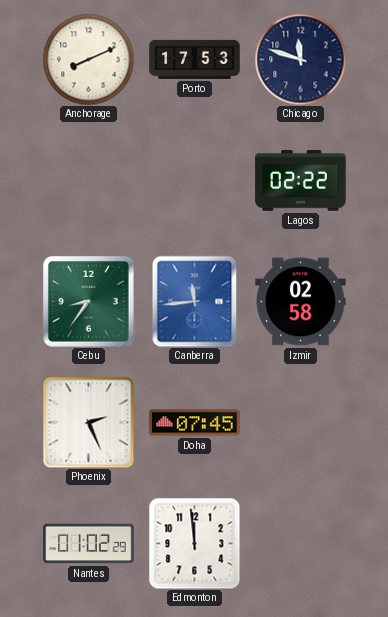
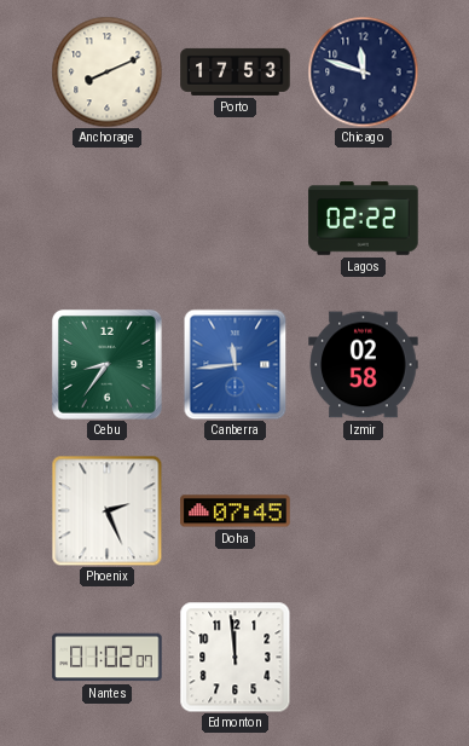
Nantes: 01:02:29 -> 01:02:07 (108, 658)
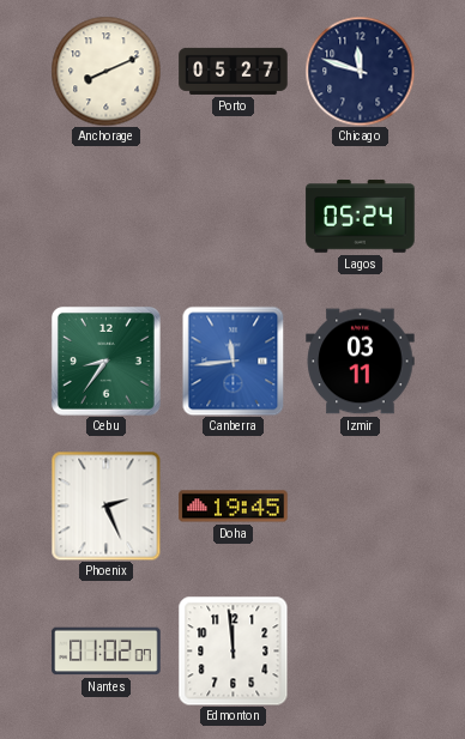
Porto: 17:53 -> 05:27 (234, 71)
Lagos: 02:22 -> 05:24 (361, 217)
Izmir: 02:58 -> 03:11 (361, 362)
Doha: 07:45 -> 19:45 (234, 507)
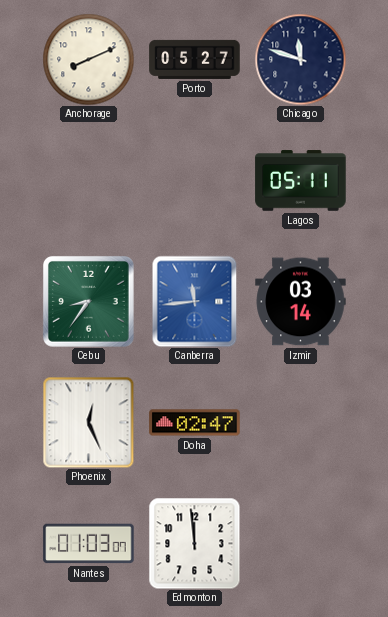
Lagos: 05:24 -> 05:11 (301, 181)
Izmir: 03:11 -> 03:14 (301, 302)
Phoenix: 2:26 -> 12:26 (88, 422)
Doha: 19:45 -> 02:47 (195, 423)
Nantes: 01:02 -> 01:03 (89, 544)
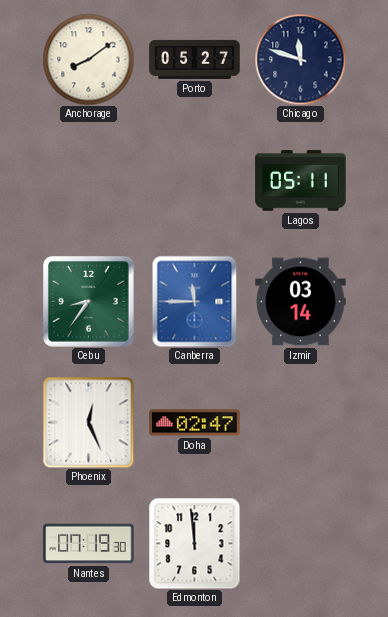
Anchorage: 8:11 -> 8:09 (88, 59)
Canberra: 11:44 -> 11:45 (195, 301)
Nantes: 01:03 -> 07:19 (89, 544)
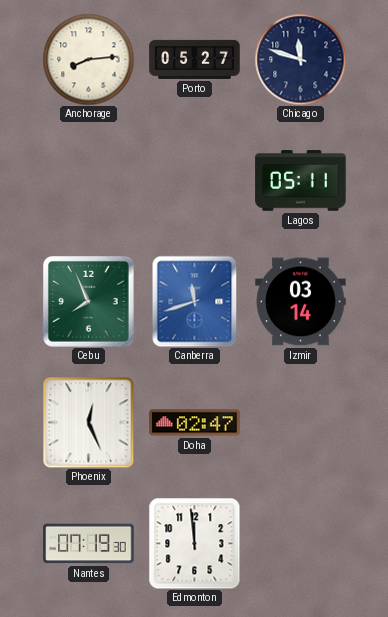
Anchorage: 8:09 -> 8:14 (88, 59)
Cebu: 8:36 -> 7:56 (88, 301)
Canberra: 11:45 -> 11:42 (195, 301)
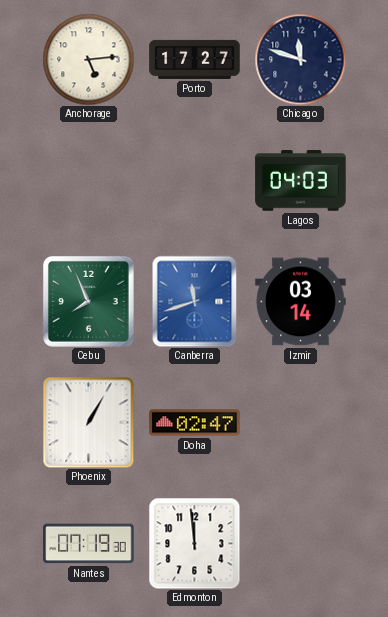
Anchorage: 8:14 -> 5:14 (88, 59)
Porto: 05:27 -> 17:27 (195, 59)
Lagos: 05:11 -> 04:03 (301, 181)
Phoenix: 12:26 -> 1:05 (88, 422)
